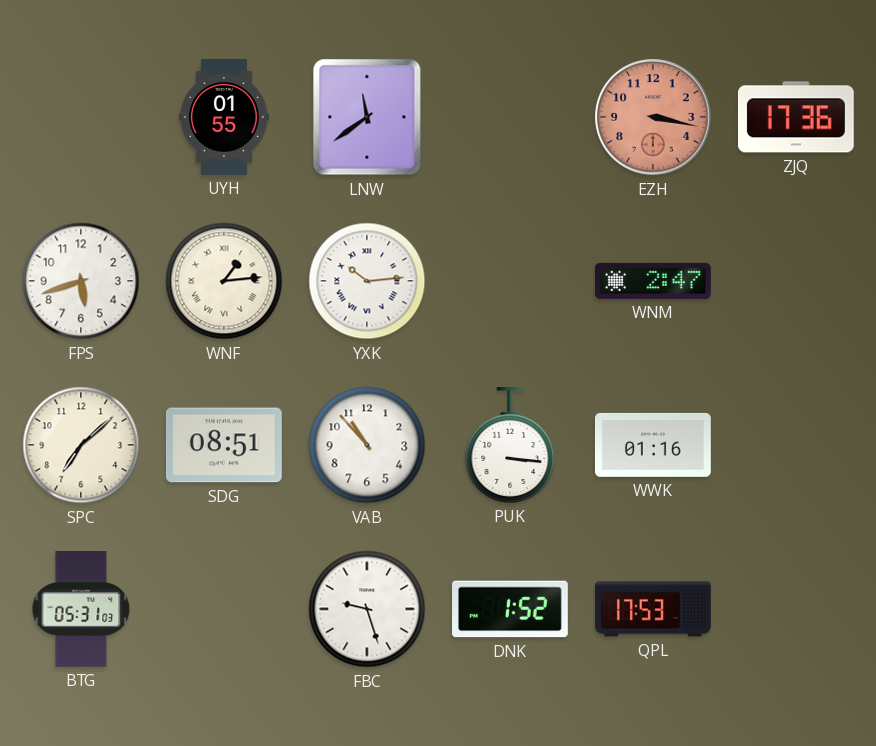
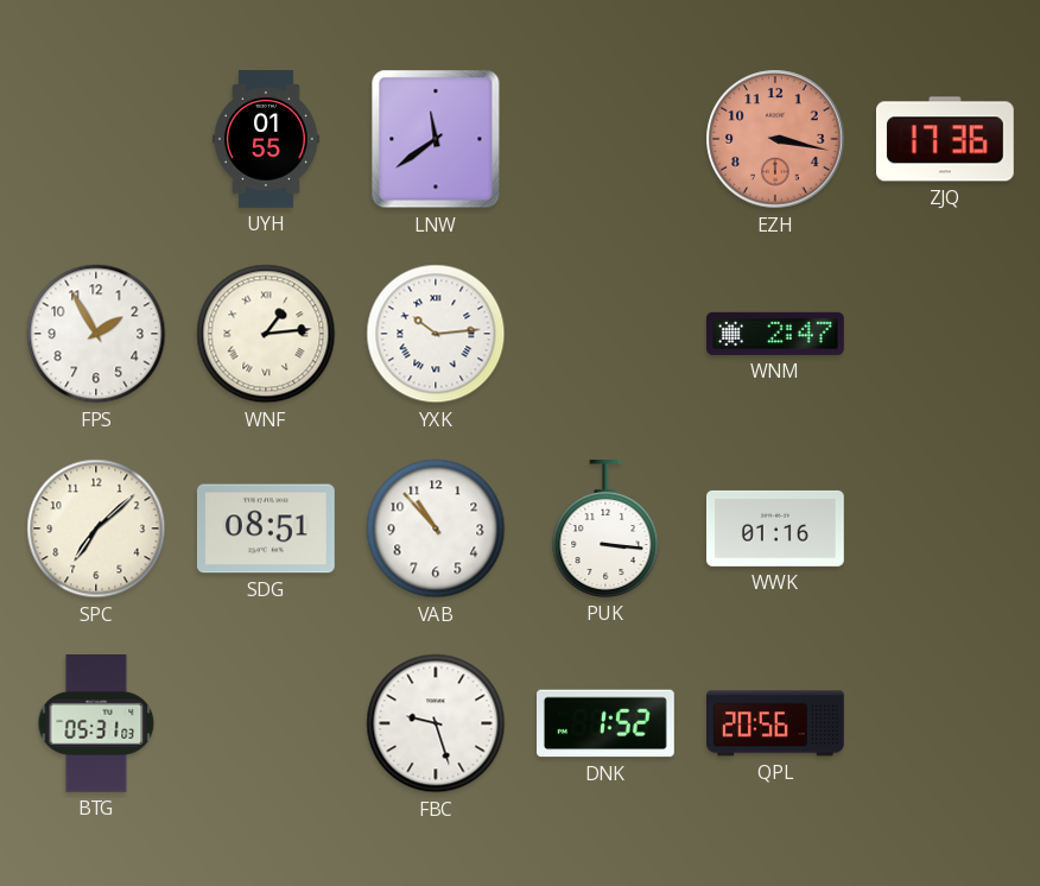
FPS: 5:42 -> 1:55 (96, 334)
QPL: 17:53 -> 20:56 (776, 723)
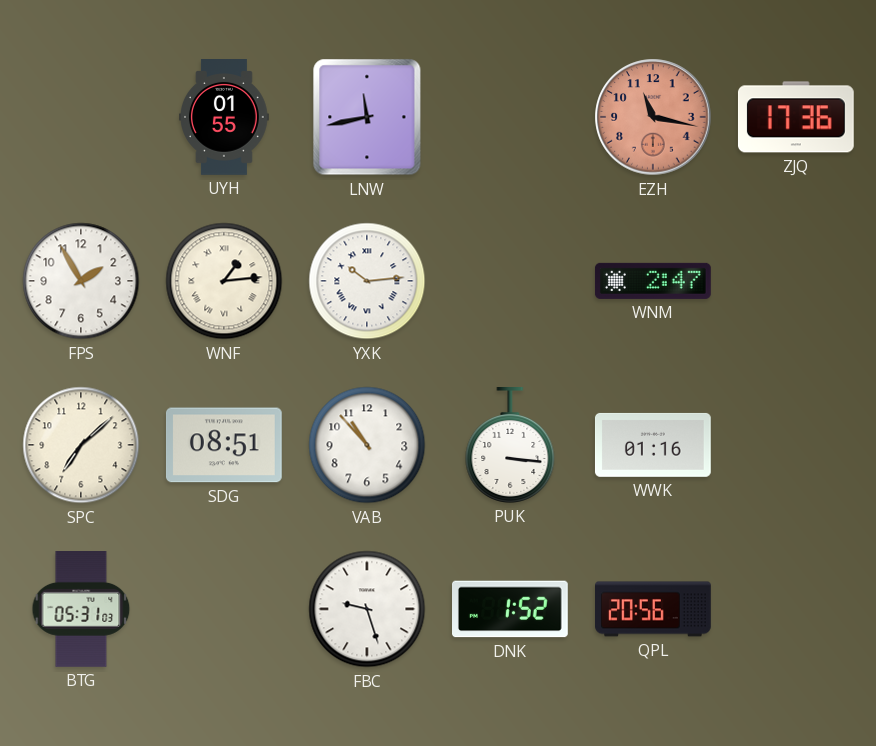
LNW: 11:39 -> 11:43 (367, 117)
EZH: 3:17 -> 11:17 (653, 117)
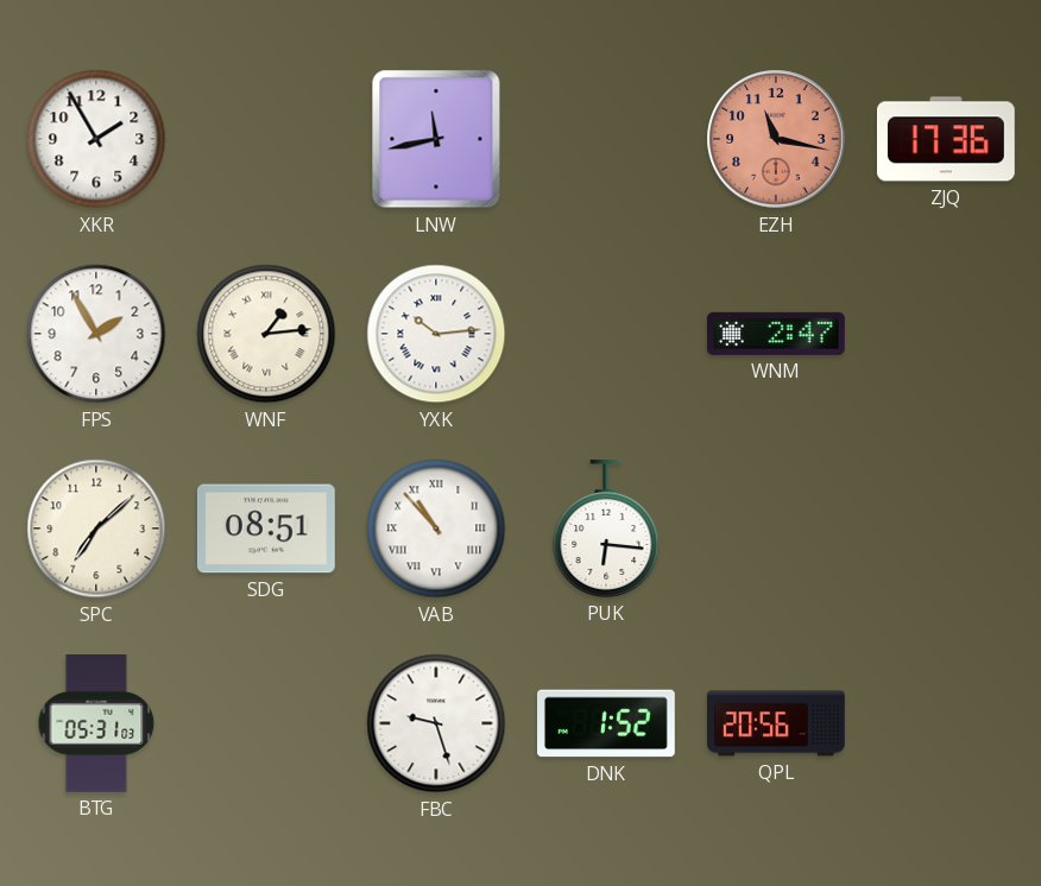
XKR: none -> 1:55 (96, 139)
UYH: 01:55 -> none (225, 118)
VAB numerals: Arabic -> Roman (436, 529)
PUK: 3:16 -> 6:16 (606, 530)
WWK: 01:16 -> none (653, 445)
